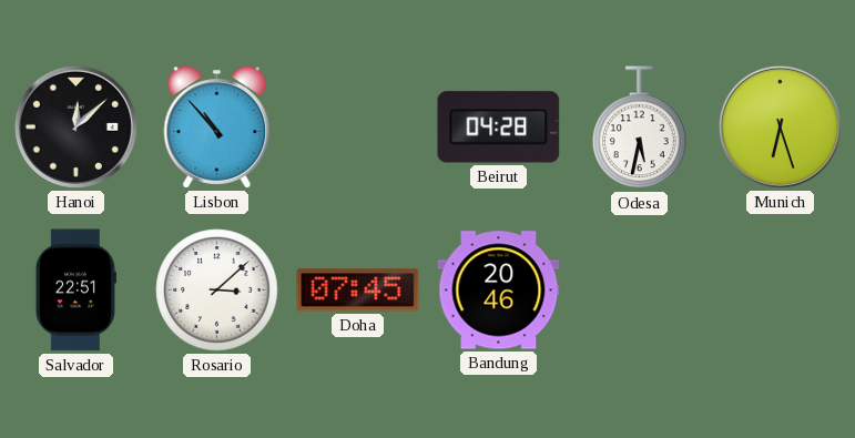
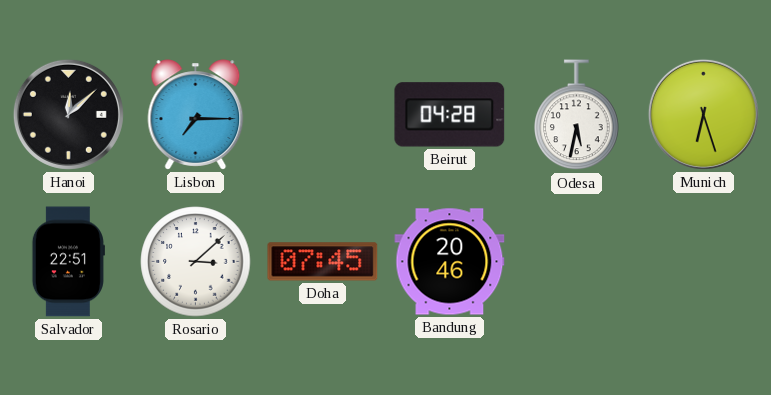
Lisbon: 10:53 -> 7:15 (196, 115)
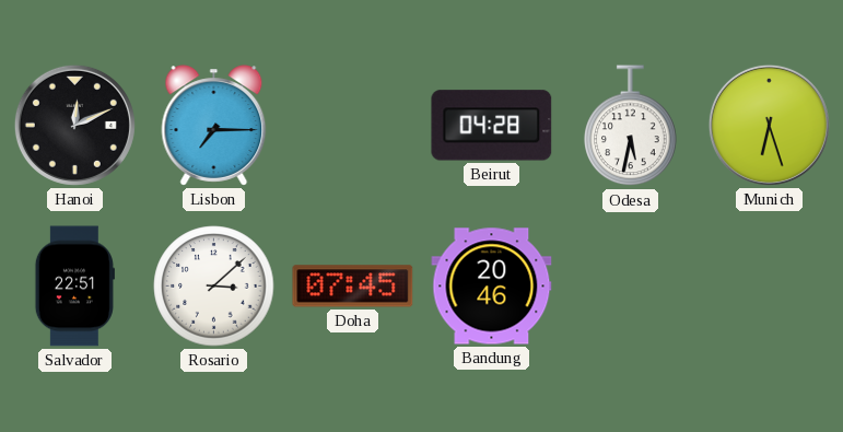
Hanoi: 12:08 -> 12:11 (74, 125)
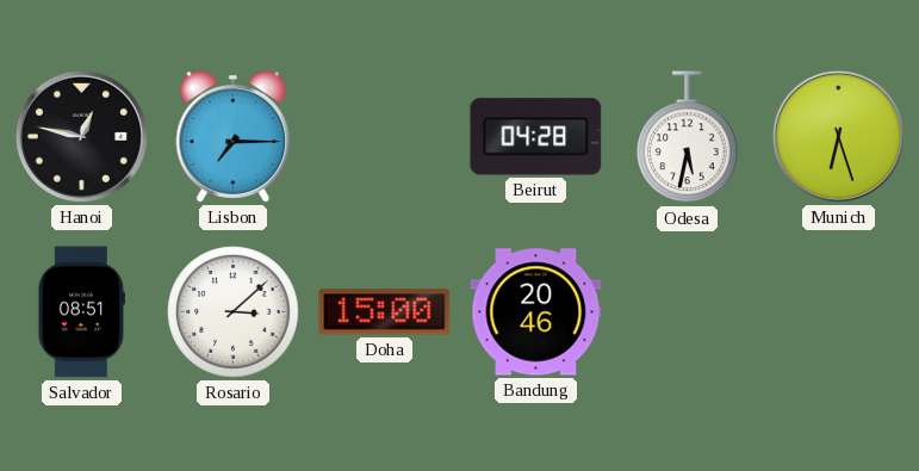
Hanoi: 12:11 -> 12:47 (81, 136)
Salvador: 22:51 -> 08:51 (81, 312)
Doha: 07:45 -> 15:00 (385, 312)
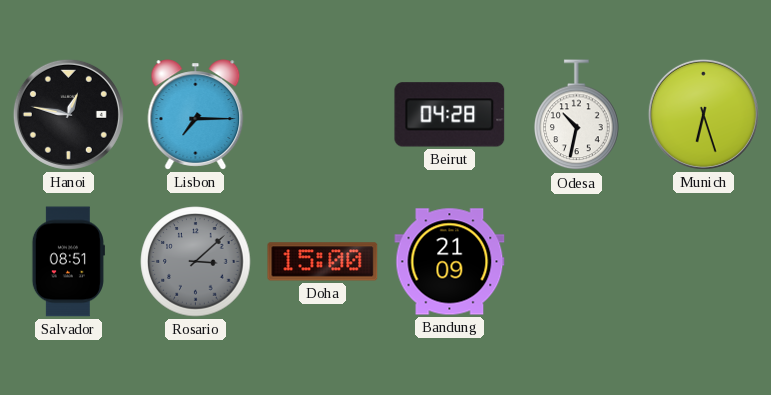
Odesa: 5:32 -> 10:32 (577, 115)
Rosario dial: white -> grey (196, 262)
Bandung: 20:46 -> 21:09 (450, 262)
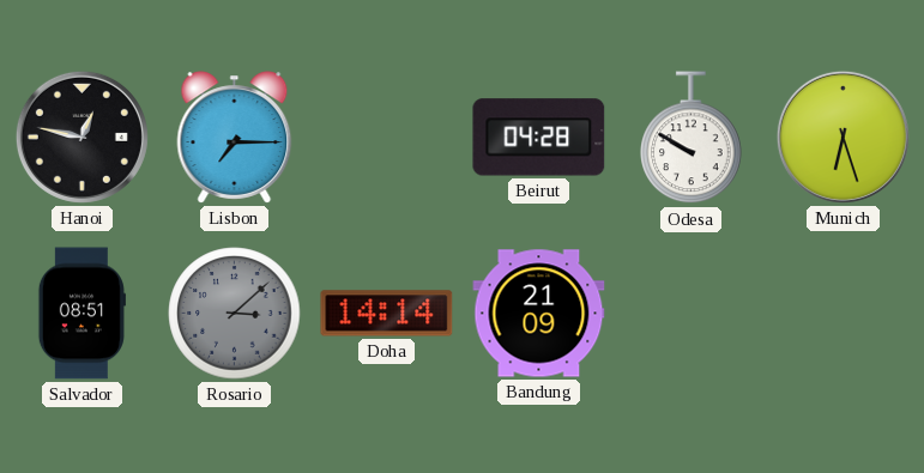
Odesa: 10:32 -> 9:50 (692, 138)
Doha: 15:00 -> 14:14 (387, 314)
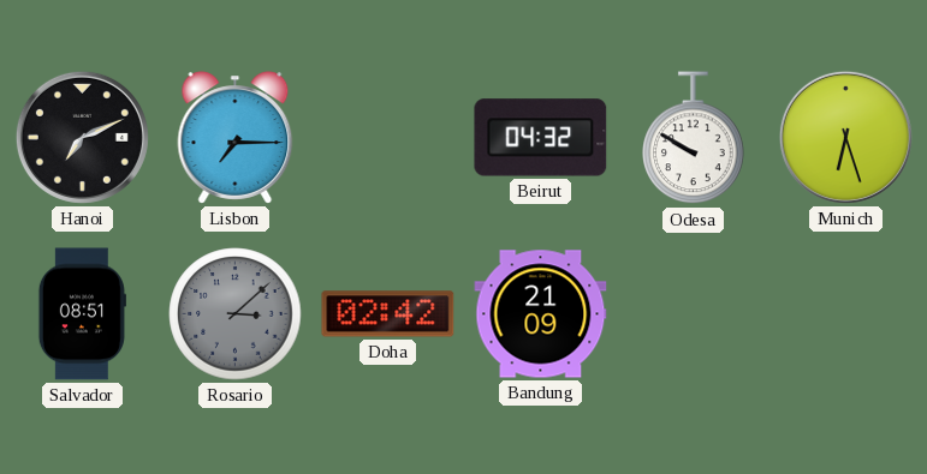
Hanoi: 12:47 -> 7:11 (82, 137)
Beirut: 04:28 -> 04:32 (541, 138)
Doha: 14:14 -> 02:42 (388, 314)
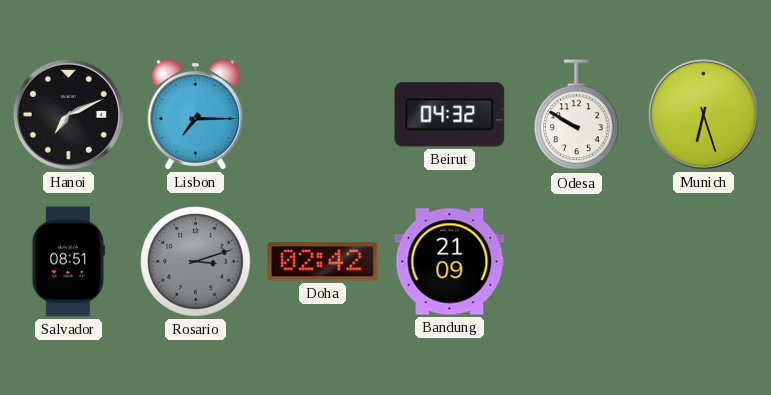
Rosario: 3:08 -> 3:12 (196, 262)
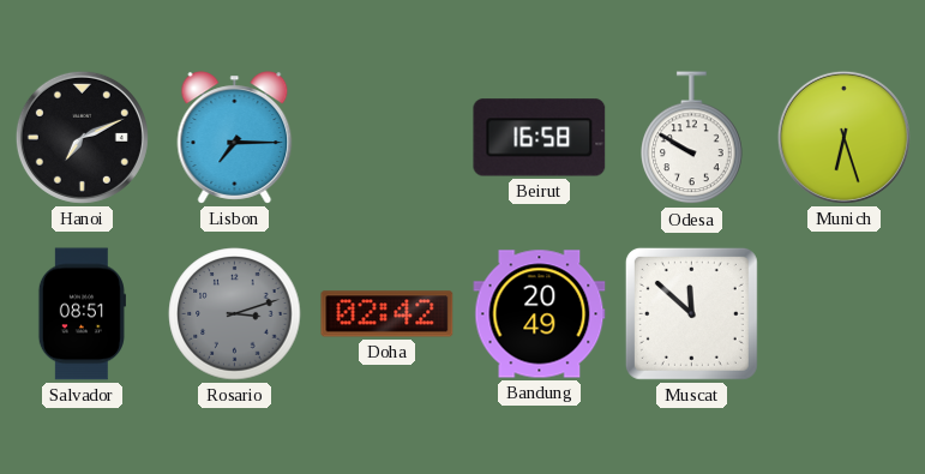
Beirut: 04:32 -> 16:58 (540, 138)
Bandung: 21:09 -> 20:49 (540, 314)
Muscat: none -> 11:52 (691, 313)
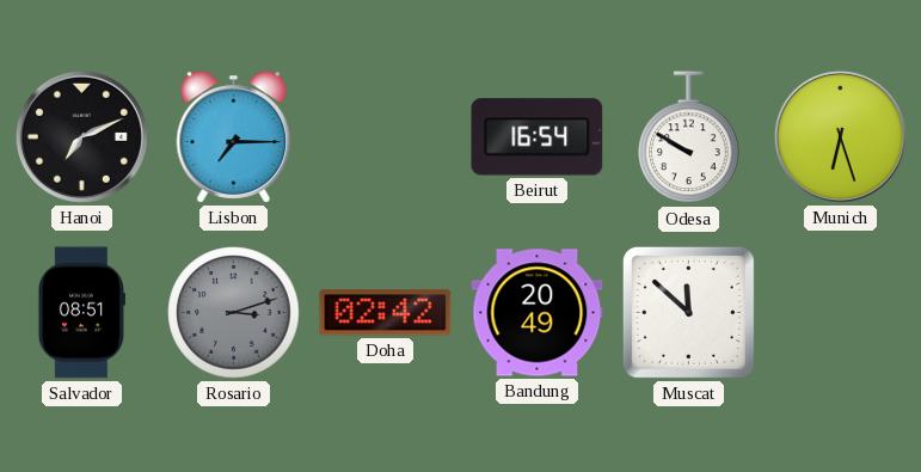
Beirut: 16:58 -> 16:54 (538, 137)
